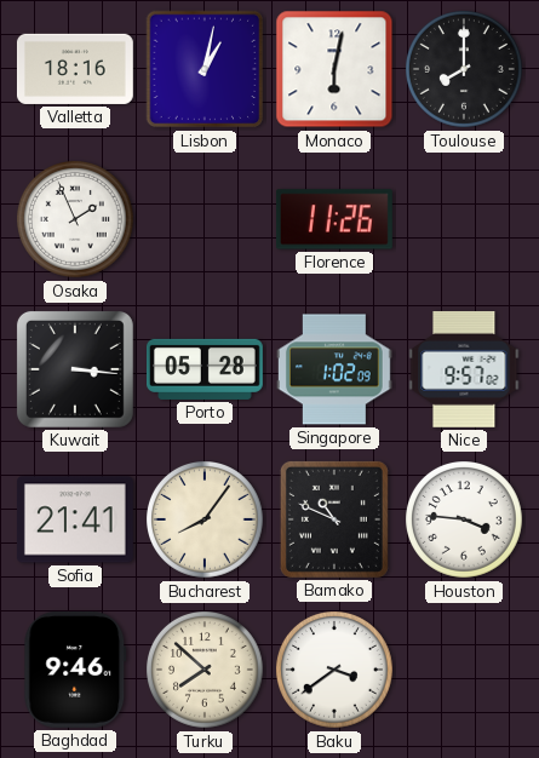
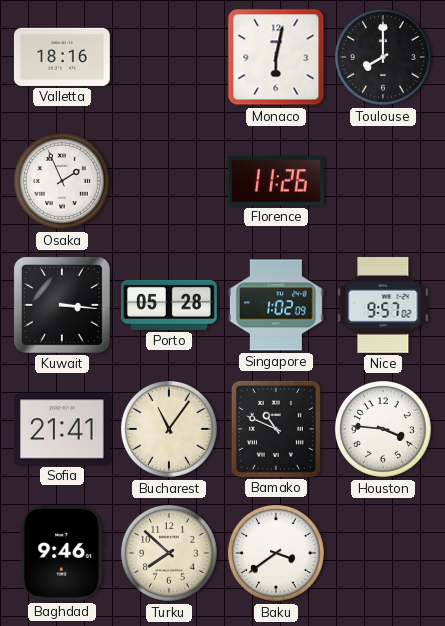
Lisbon: 1:02 -> none (205, 69)
Bucharest: 8:06 -> 11:06 (170, 430)
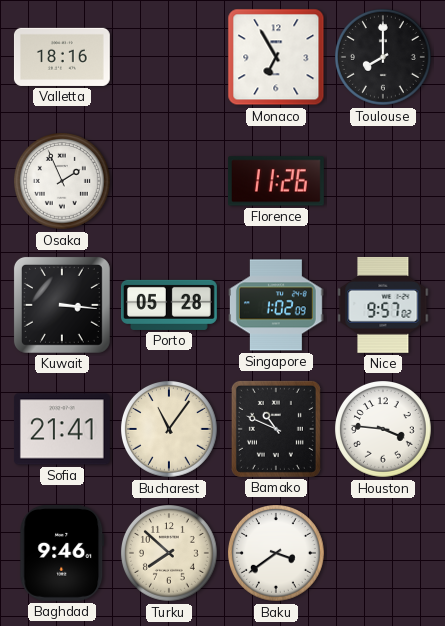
Monaco: 6:02 -> 6:55 (276, 57)
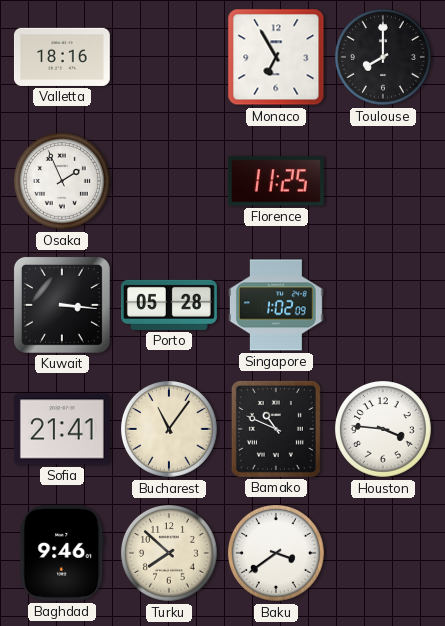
Florence: 11:26 -> 11:25 (276, 181)
Nice: 9:57 -> none (383, 305)
